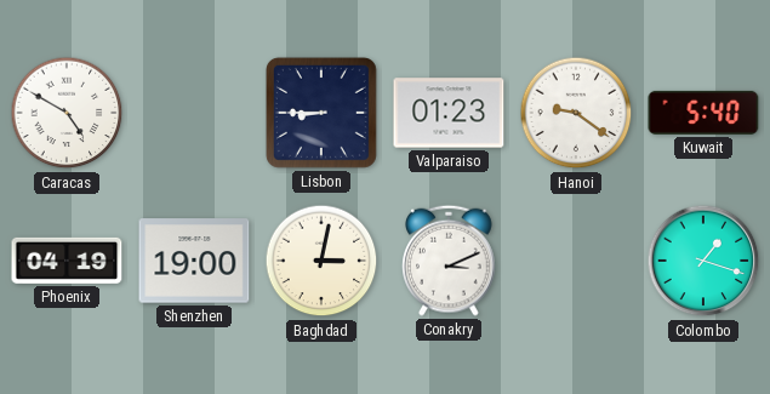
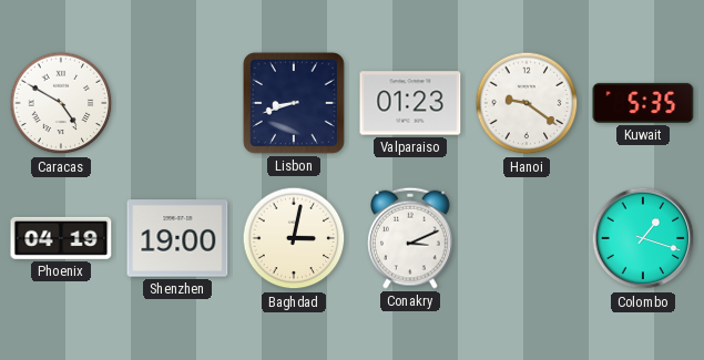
Lisbon: 8:45 -> 8:42 (294, 103)
Kuwait: 5:40 -> 5:35 (643, 103)
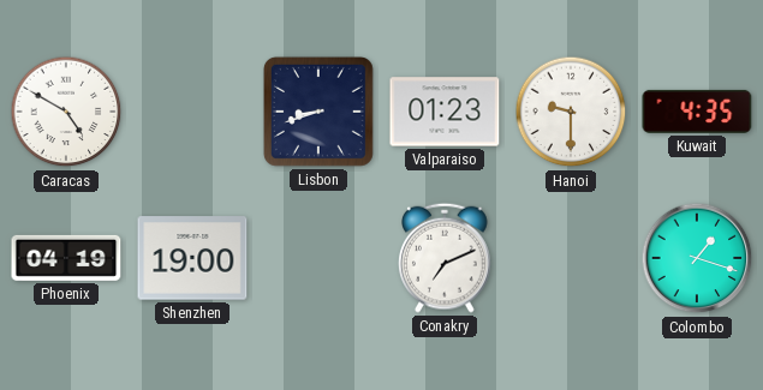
Hanoi: 9:21 -> 9:30 (571, 112)
Kuwait: 5:35 -> 4:35 (697, 112)
Baghdad: 3:02 -> none (294, 238)
Conakry: 3:11 -> 7:11 (446, 258)
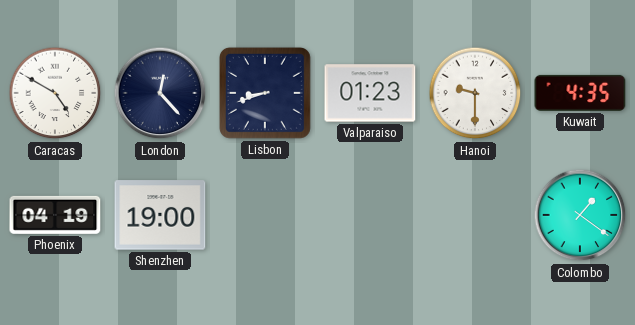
London: none -> 12:23 (160, 93)
Conakry: 7:11 -> none (446, 258)
Colombo: 1:18 -> 1:21 (580, 215)
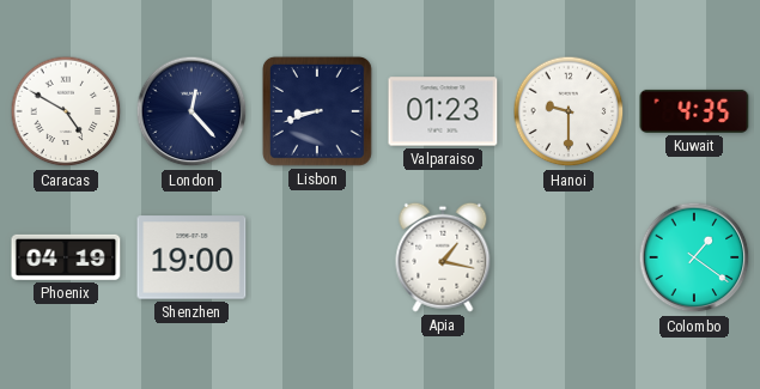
Apia: none -> 1:17 (443, 257)
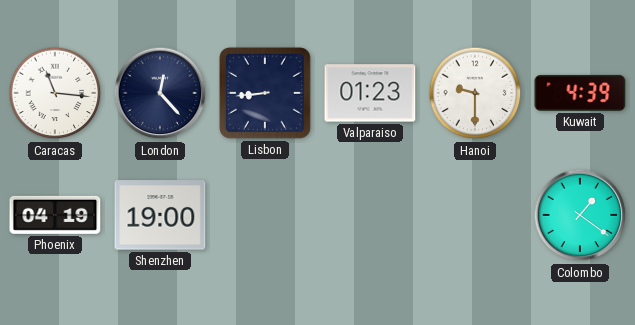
Caracas: 4:50 -> 11:16 (55, 93)
Lisbon: 8:42 -> 8:44 (265, 93)
Kuwait: 4:35 -> 4:39 (580, 93)
Apia: 1:17 -> none (443, 257)
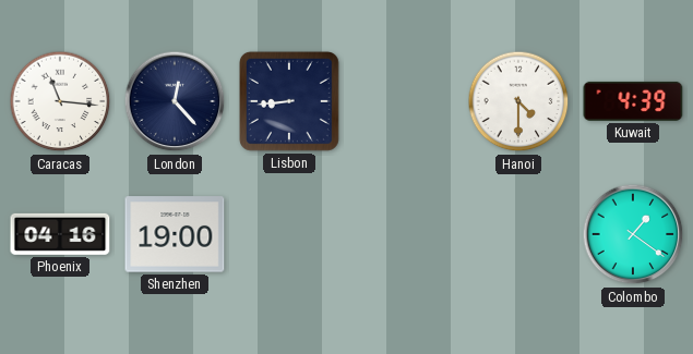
Valparaiso: 01:23 -> none (370, 93)
Hanoi: 9:30 -> 4:30 (518, 101)
Phoenix: 04:19 -> 04:16 (60, 234)
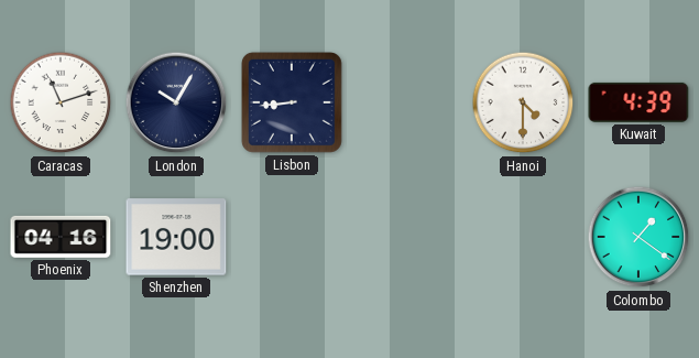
Caracas: 11:16 -> 11:12 (61, 102)
London: 12:23 -> 10:05 (176, 102)
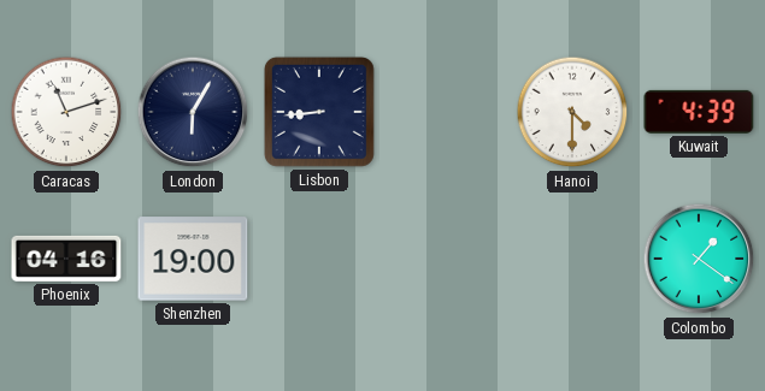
London: 10:05 -> 6:05 (193, 112)
